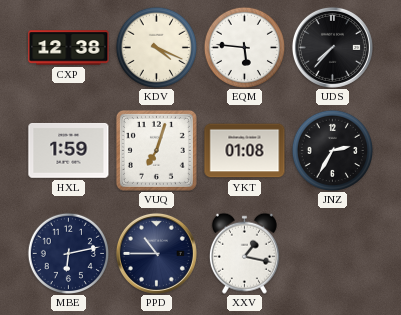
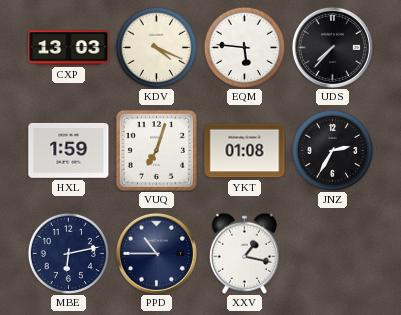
CXP: 12:38 -> 13:03 (69, 48)
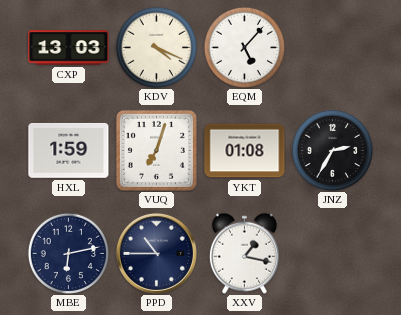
EQM: 5:46 -> 5:07 (244, 47)
UDS: 7:37 -> none (332, 47)
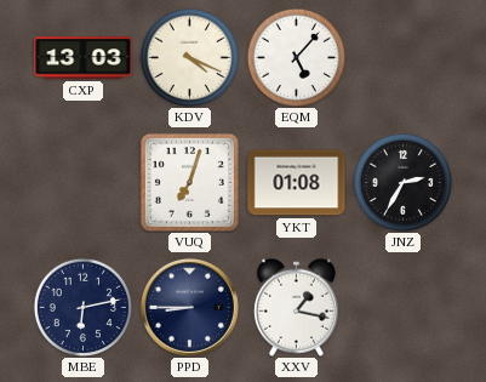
HXL: 1:59 -> none (69, 150)
PPD: 10:45 -> 8:45 (189, 307)
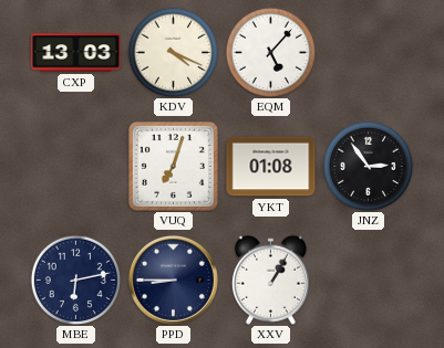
JNZ: 2:35 -> 2:54 (368, 166)
XXV: 1:17 -> 1:05 (270, 280)
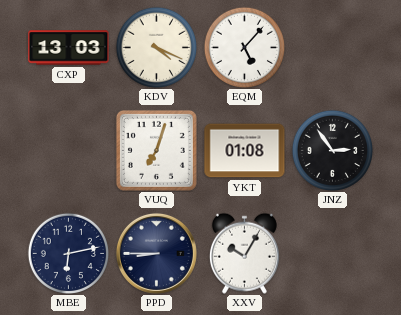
XXV: 1:05 -> 10:05 (244, 253)
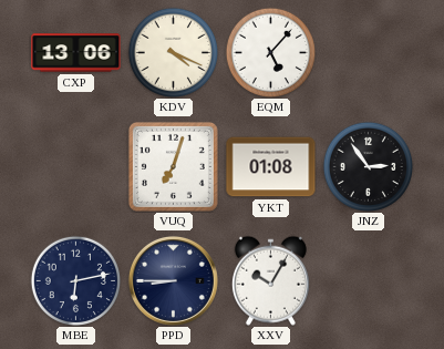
CXP: 13:03 -> 13:06 (76, 53)
